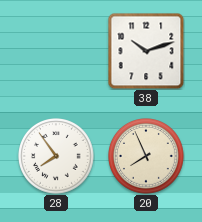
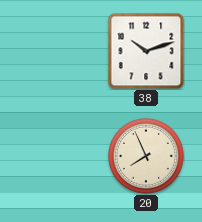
28: 7:54 -> none (57, 157)
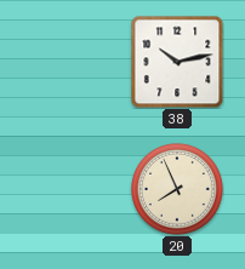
38: 10:12 -> 10:13 (177, 62)
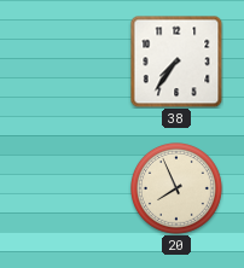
38: 10:13 -> 7:36 (176, 62)
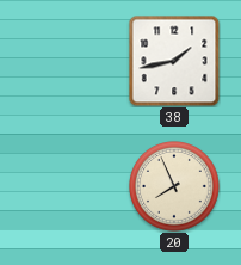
38: 7:36 -> 1:43 (174, 61)
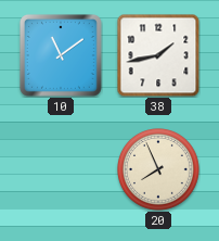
10: none -> 11:09 (61, 55)
